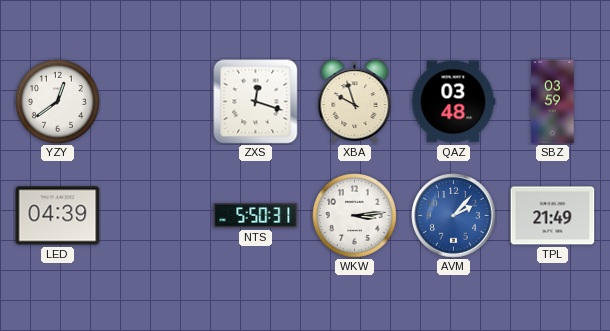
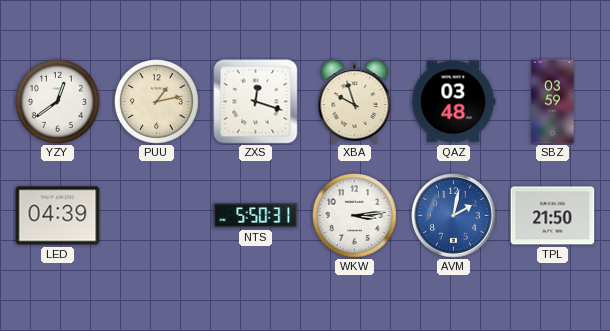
PUU: none -> 1:13 (157, 102)
AVM: 2:07 -> 2:02 (454, 216)
TPL: 21:49 -> 21:50 (553, 216)
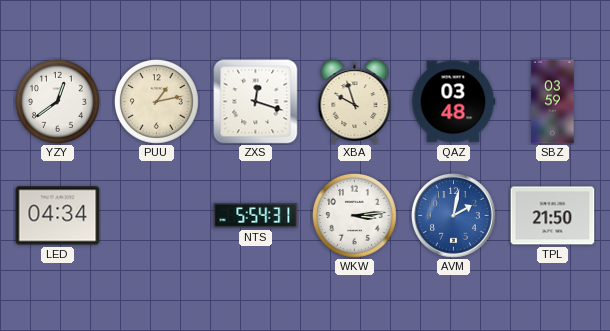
LED: 04:39 -> 04:34 (58, 216)
NTS: 5:50 -> 5:54 (256, 216)
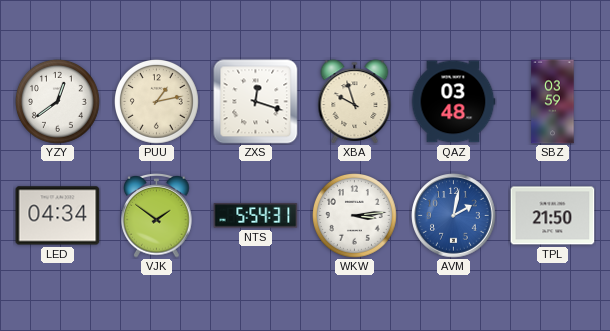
VJK: none -> 1:51 (157, 216)
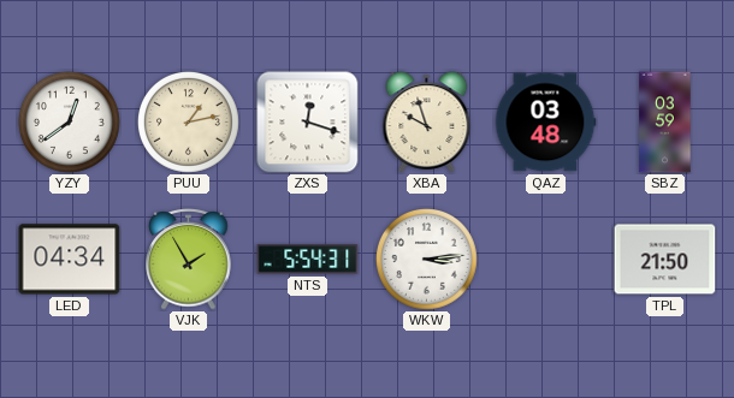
VJK: 1:51 -> 1:55 (189, 260)
AVM: 2:02 -> none (454, 216)
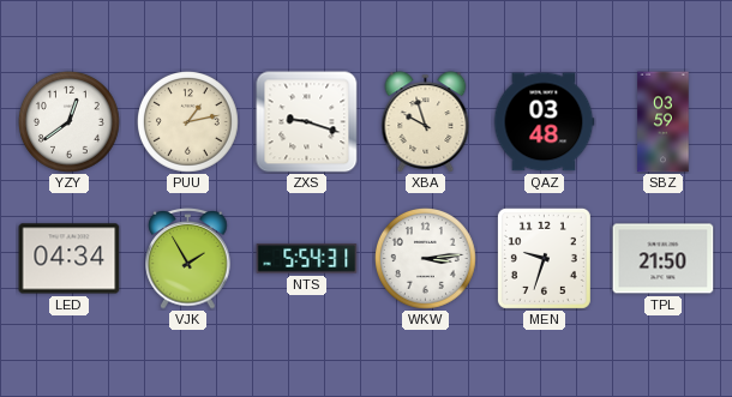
ZXS: 12:18 -> 9:18 (307, 122)
MEN: none -> 9:33 (544, 258)
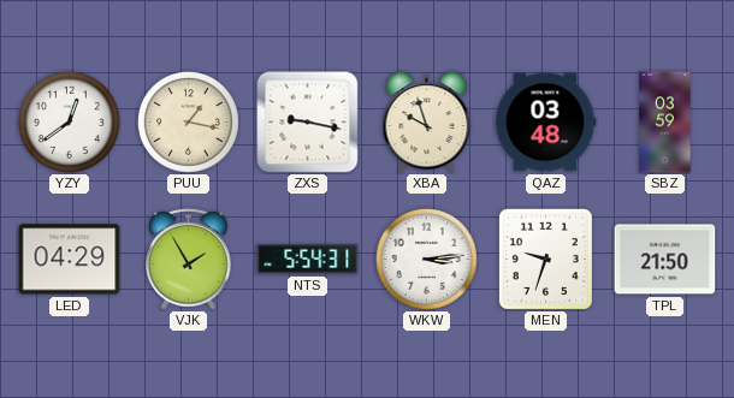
PUU: 1:13 -> 1:17 (189, 123)
ZXS: 9:18 -> 9:17 (308, 123)
LED: 04:34 -> 04:29 (70, 260)
